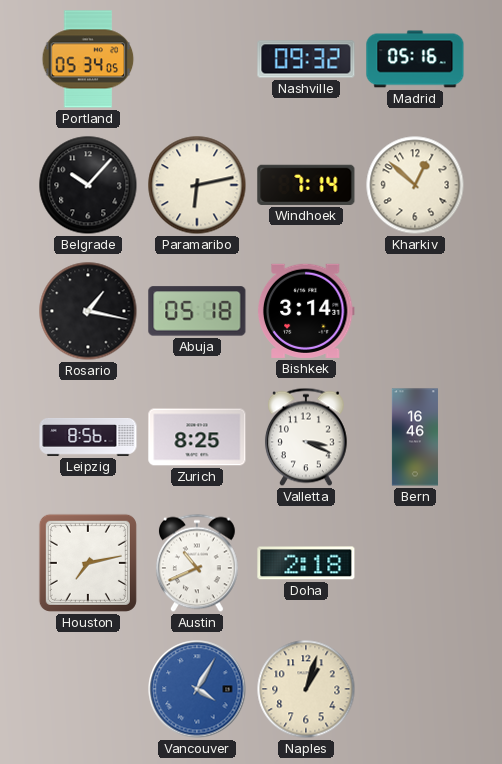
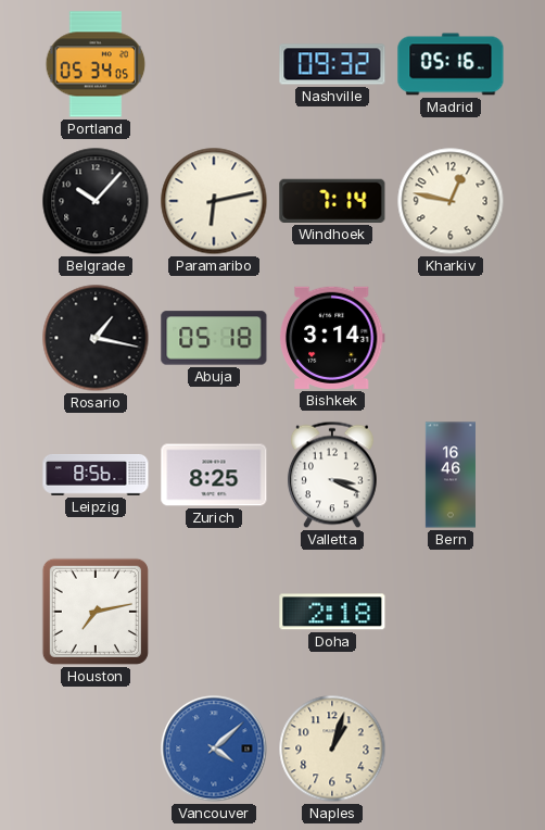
Kharkiv: 12:52 -> 12:47 (451, 201)
Austin: 10:41 -> none (197, 563)
Vancouver: 4:05 -> 4:08 (214, 749)
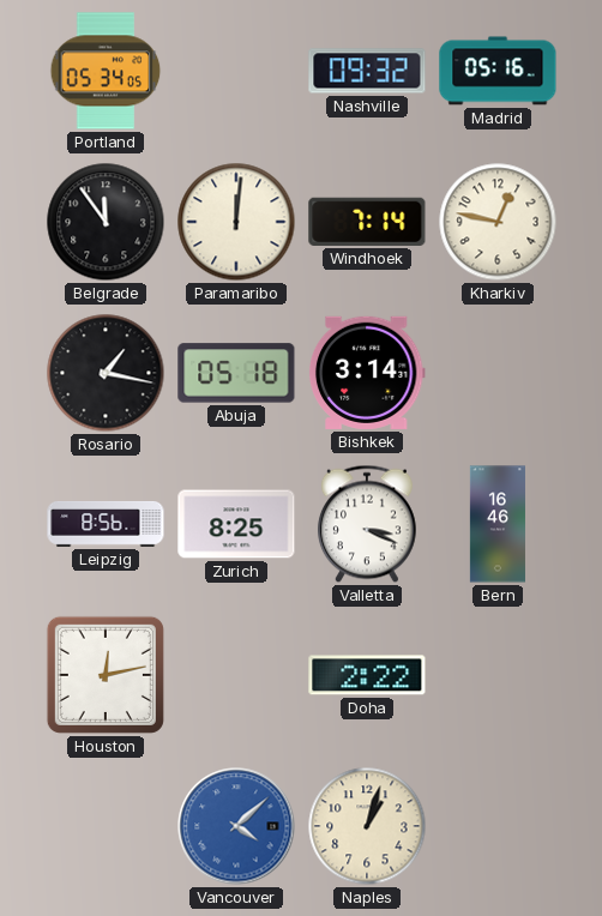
Belgrade: 10:07 -> 11:54 (106, 222)
Paramaribo: 6:13 -> 12:01 (236, 222)
Houston: 7:13 -> 12:13 (106, 675)
Doha: 2:18 -> 2:22 (367, 675)
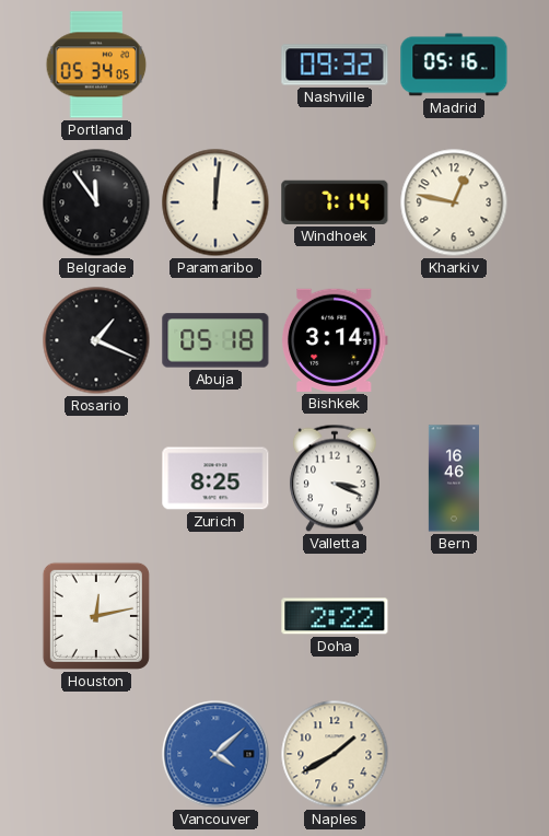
Rosario: 1:17 -> 1:19 (96, 340)
Leipzig: 8:56 -> none (106, 525)
Naples: 1:03 -> 1:40 (335, 754)
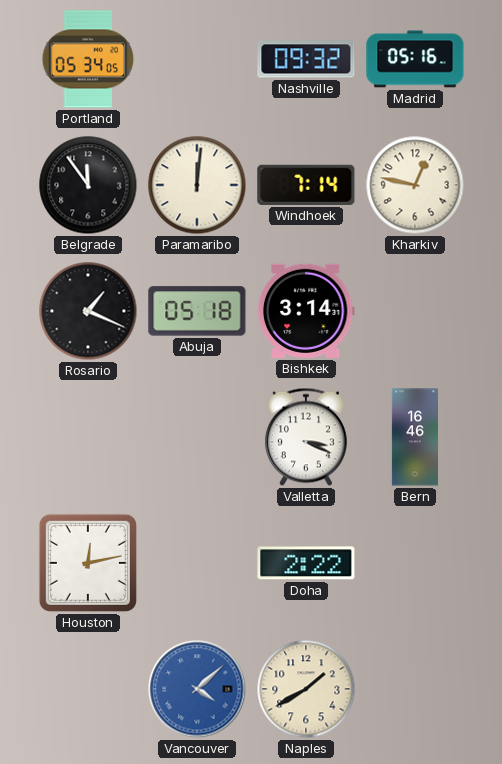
Zurich: 8:25 -> none (215, 478)
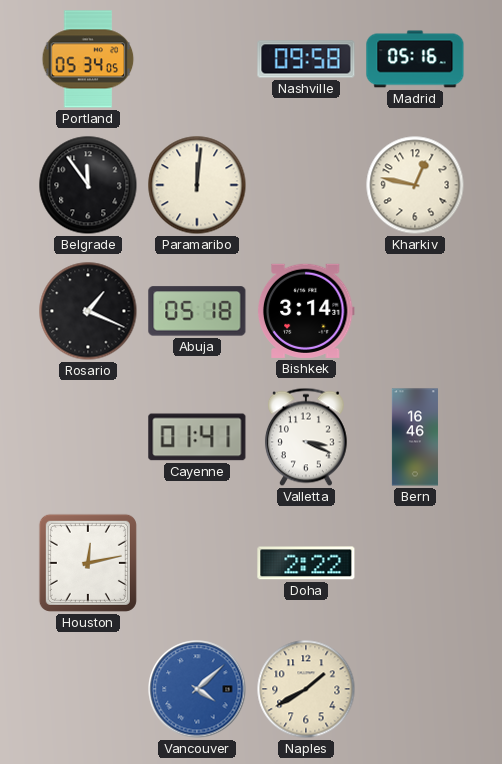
Nashville: 09:32 -> 09:58 (306, 59)
Windhoek: 7:14 -> none (306, 185)
Cayenne: none -> 01:41 (197, 437)
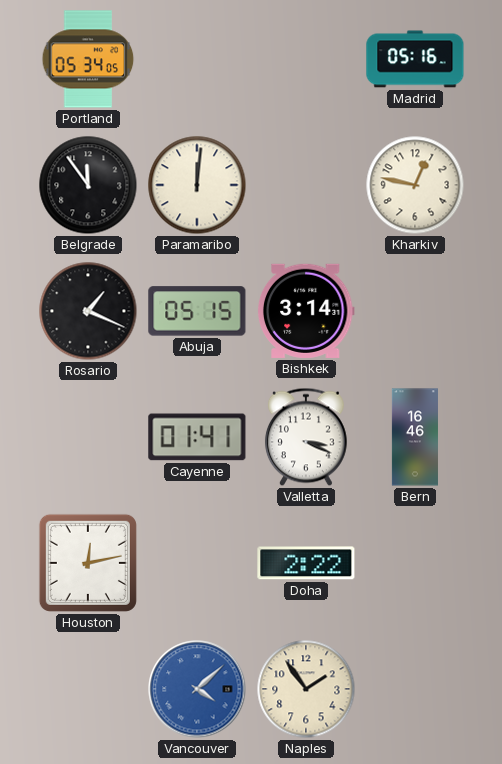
Nashville: 09:58 -> none (306, 59)
Abuja: 05:18 -> 05:15 (197, 311)
Naples: 1:40 -> 1:54 (306, 689)
